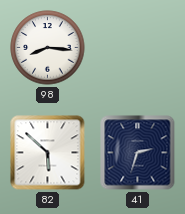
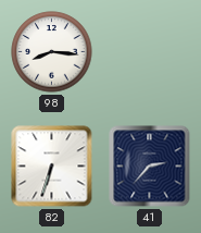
82: 5:52 -> 6:33 (52, 167)
41: 2:33 -> 2:37 (150, 167)
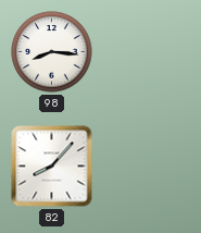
82: 6:33 -> 8:07 (52, 167)
41: 2:37 -> none (150, 167)
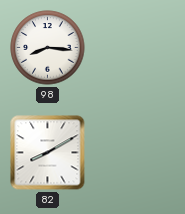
82: 8:07 -> 8:10 (48, 153)
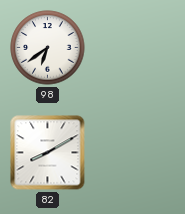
98: 8:16 -> 6:39 (48, 48)
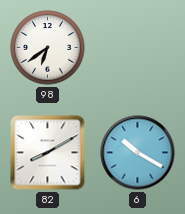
6: none -> 10:20 (138, 153)
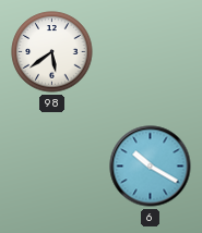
98: 6:39 -> 5:39 (52, 52)
82: 8:10 -> none (48, 153)
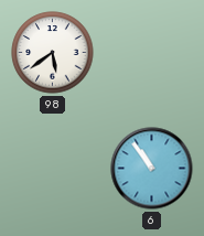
6: 10:20 -> 10:54 (152, 169)
